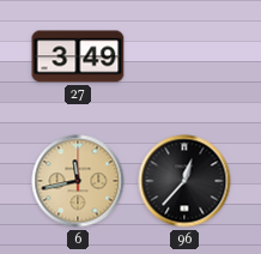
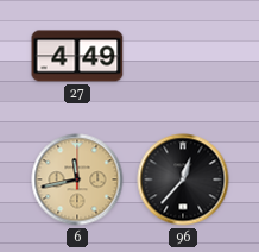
27: 3:49 -> 4:49 (77, 56)
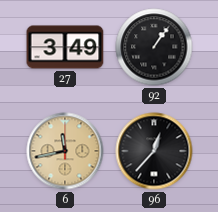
27: 4:49 -> 3:49 (65, 47)
92: none -> 1:06 (154, 47)
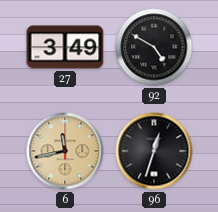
92: 1:06 -> 4:50 (154, 47)
96: 12:37 -> 12:33 (154, 151)
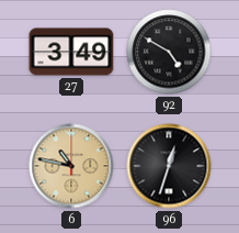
6: 11:43 -> 10:47 (71, 166)
